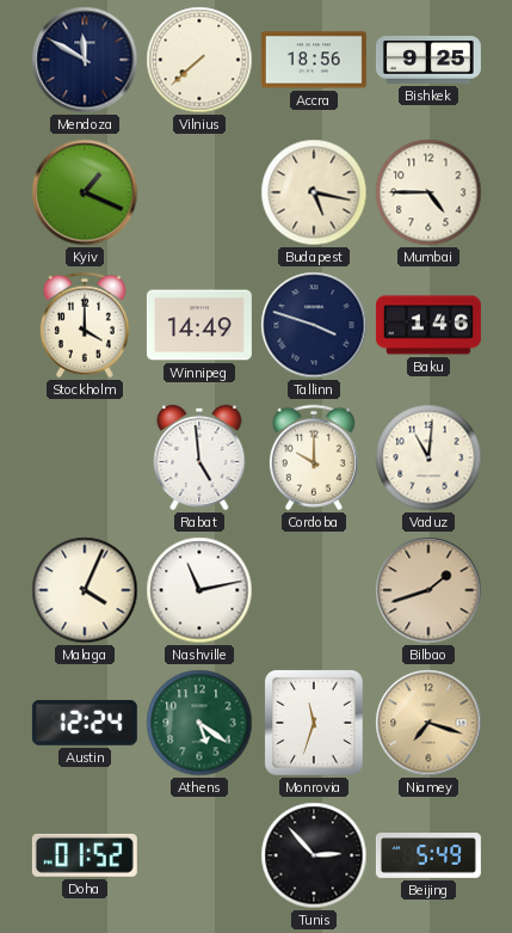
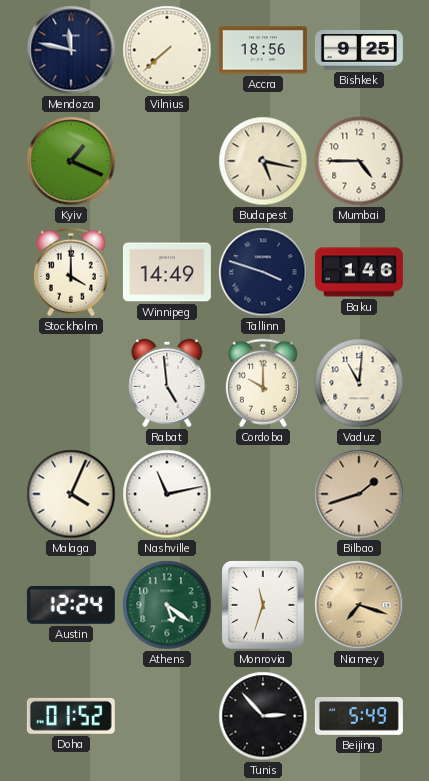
Mendoza: 11:50 -> 11:47 (71, 50)
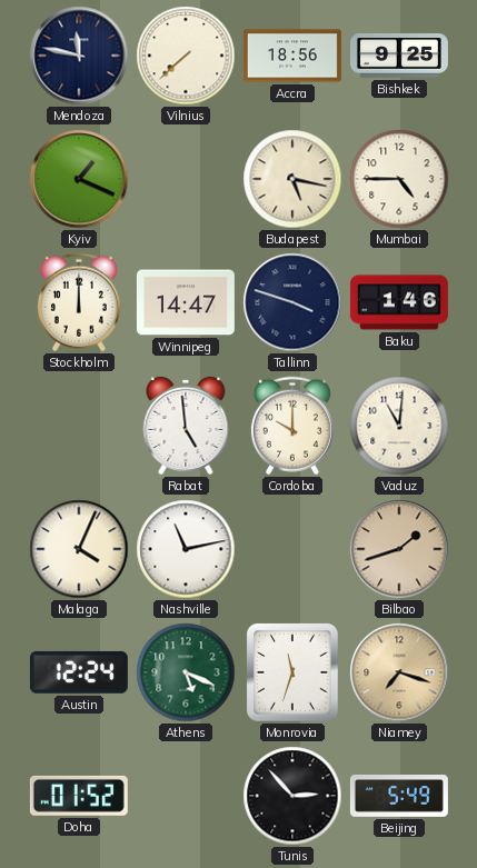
Stockholm: 4:00 -> 12:00 (79, 302)
Winnipeg: 14:49 -> 14:47 (186, 302)
Athens: 5:21 -> 5:19 (186, 672)
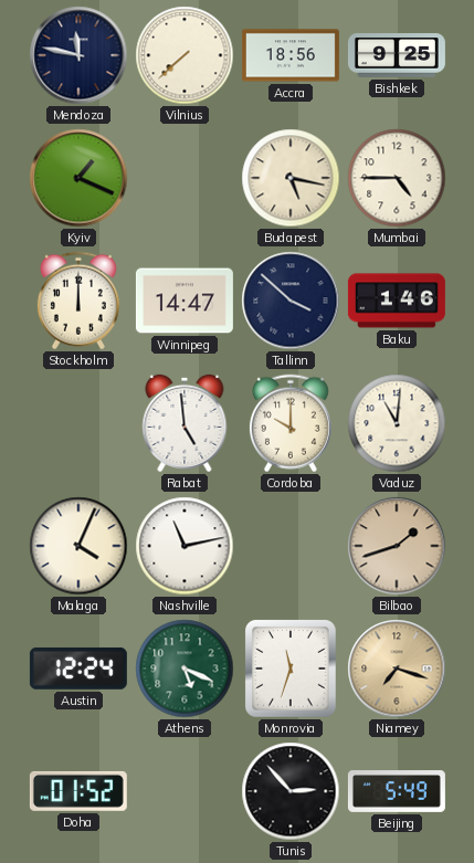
Tallinn: 3:48 -> 3:52 (291, 301)
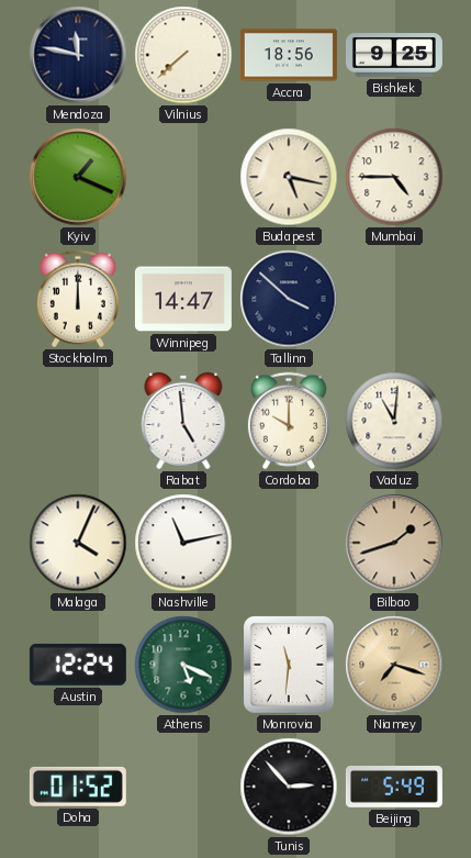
Baku: 1:46 -> none (397, 301)
Monrovia: 11:33 -> 11:31 (290, 665)
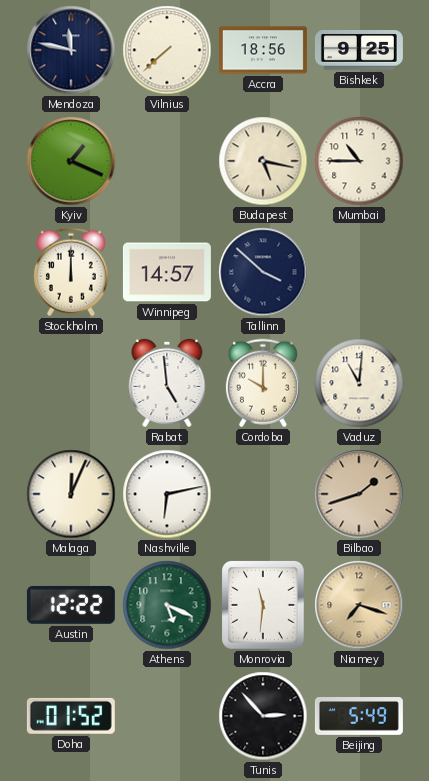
Mumbai: 4:45 -> 10:45 (359, 161)
Winnipeg: 14:47 -> 14:57 (167, 272)
Malaga: 4:04 -> 12:04 (71, 494)
Nashville: 11:13 -> 6:13 (167, 494)
Austin: 12:24 -> 12:22 (71, 605)
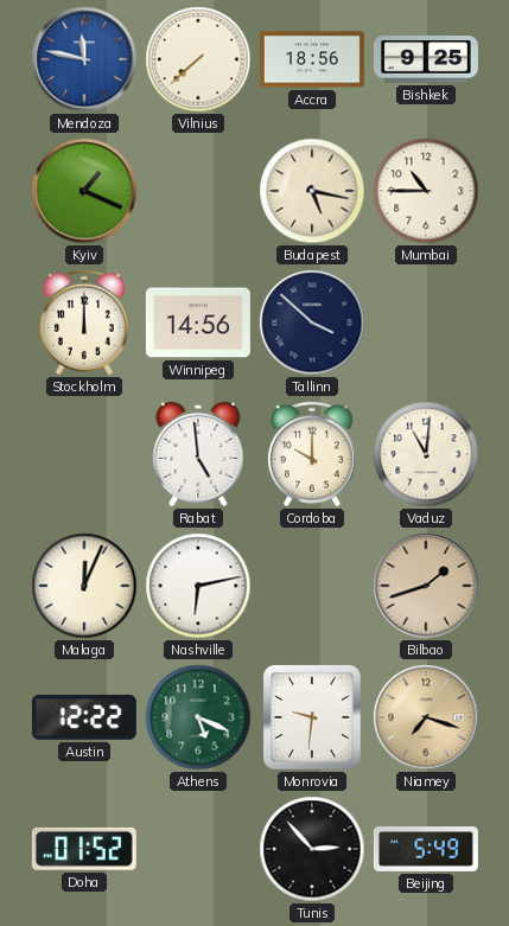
Mendoza dial: navy -> blue (84, 59)
Winnipeg: 14:57 -> 14:56 (198, 322)
Monrovia: 11:31 -> 9:31 (313, 717)
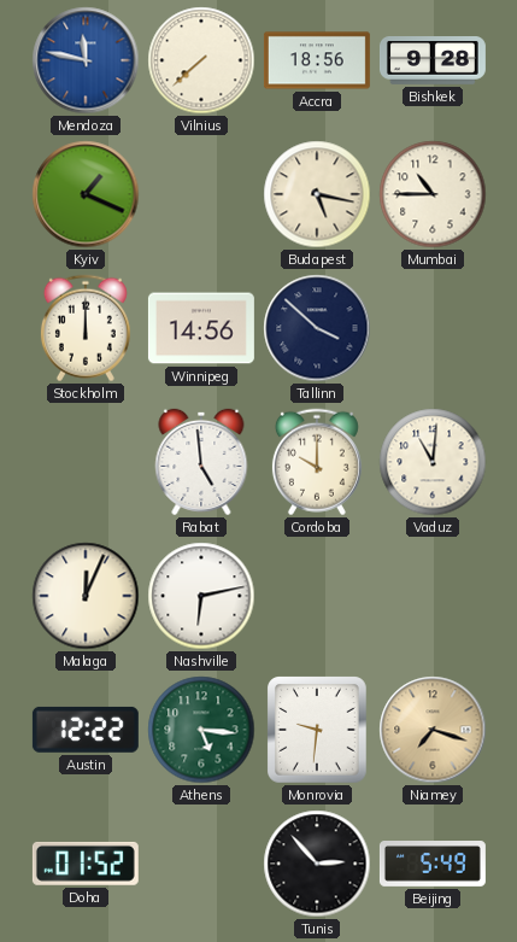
Bishkek: 9:25 -> 9:28 (433, 62)
Bilbao: 1:42 -> none (426, 586)
Athens: 5:19 -> 5:16 (201, 730)
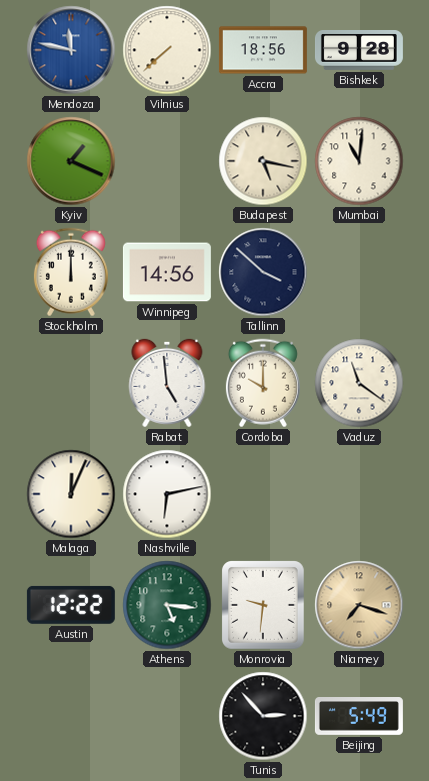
Mumbai: 10:45 -> 11:01 (359, 161)
Vaduz: 11:01 -> 11:21 (359, 383)
Doha: 01:52 -> none (86, 864)
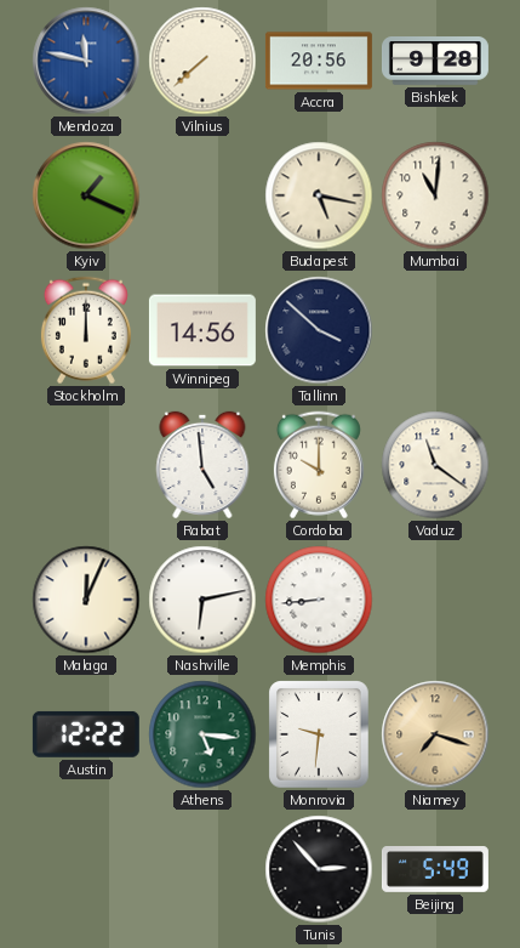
Accra: 18:56 -> 20:56 (319, 61)
Memphis: none -> 8:44 (319, 600)
